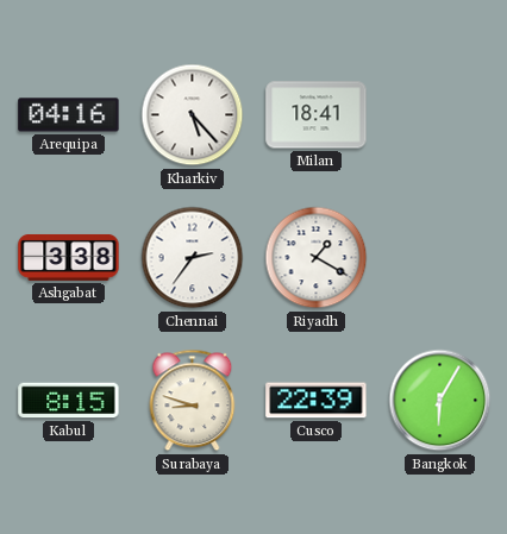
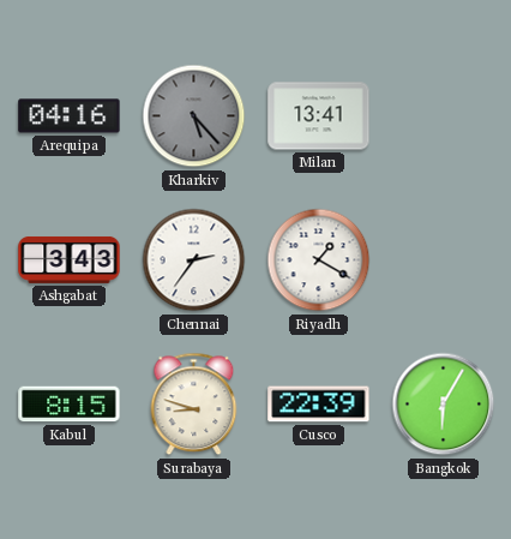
Kharkiv dial: white -> grey (194, 116)
Milan: 18:41 -> 13:41 (319, 116)
Ashgabat: 3:38 -> 3:43 (70, 260)
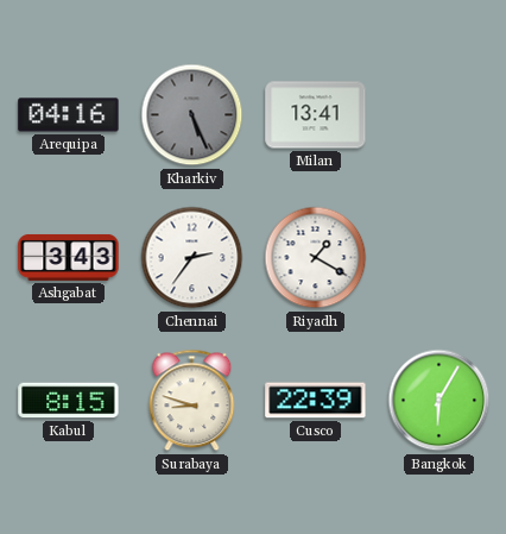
Kharkiv: 5:23 -> 5:26 (192, 115)
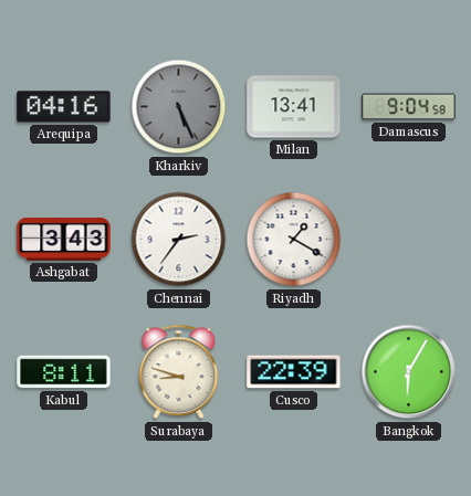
Damascus: none -> 9:04 (409, 107)
Kabul: 8:15 -> 8:11 (64, 372)
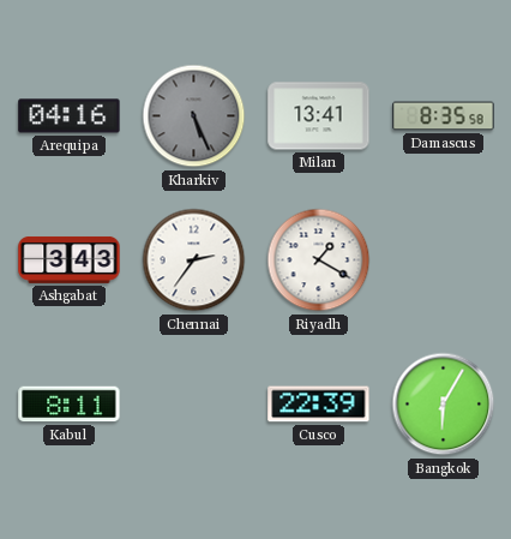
Damascus: 9:04 -> 8:35 (444, 116)
Surabaya: 8:48 -> none (179, 372)
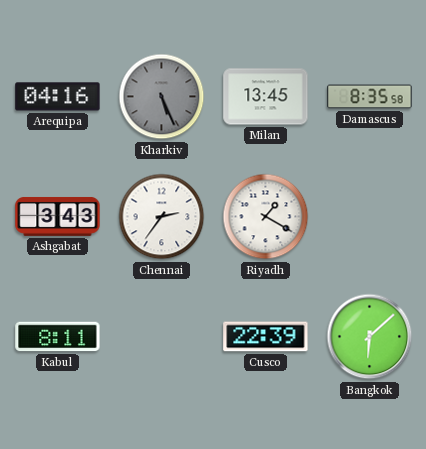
Milan: 13:41 -> 13:45 (266, 97)
Bangkok: 6:05 -> 6:08 (370, 337)
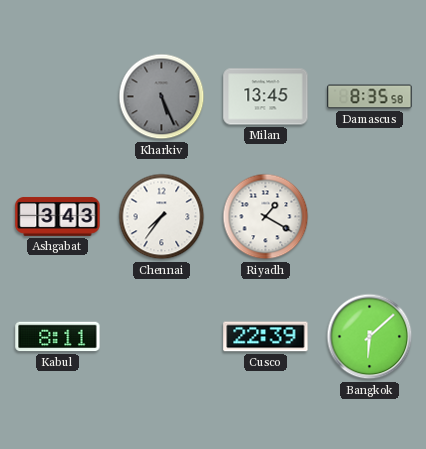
Arequipa: 04:16 -> none (58, 97)
Chennai: 2:36 -> 7:36 (162, 217)
